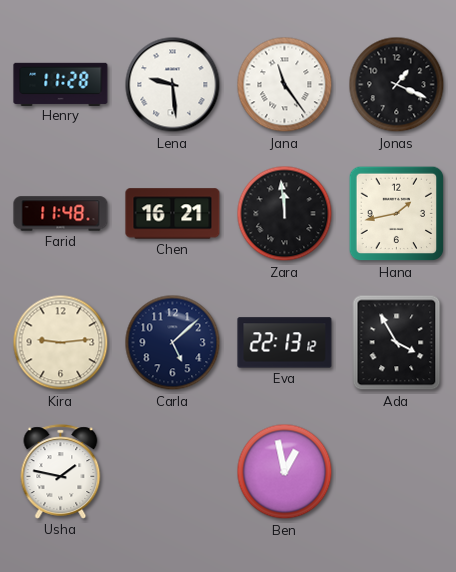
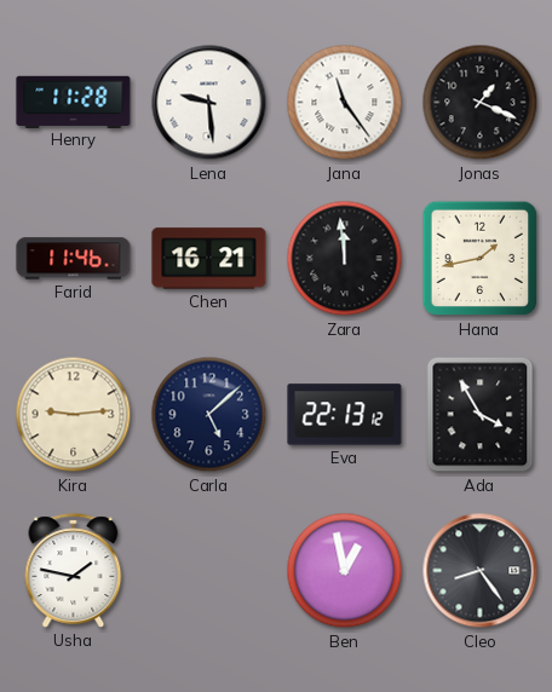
Farid: 11:48 -> 11:46 (74, 259)
Cleo: none -> 8:24 (481, 571)
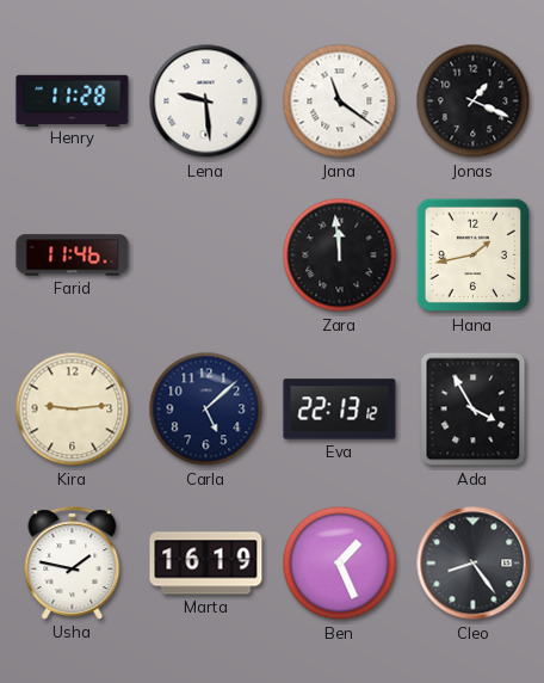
Jana: 11:24 -> 11:21 (340, 101)
Chen: 16:21 -> none (209, 259)
Marta: none -> 16:19 (206, 564)
Ben: 12:58 -> 1:26 (340, 564)
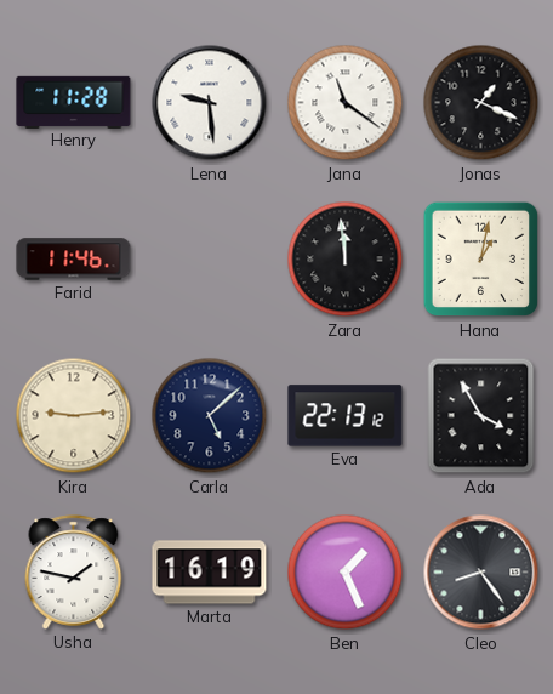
Hana: 1:43 -> 1:02 (481, 260)
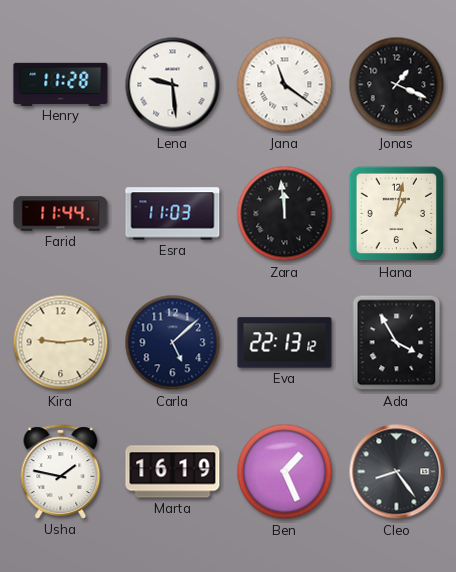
Farid: 11:46 -> 11:44 (61, 214)
Esra: none -> 11:03 (173, 214)
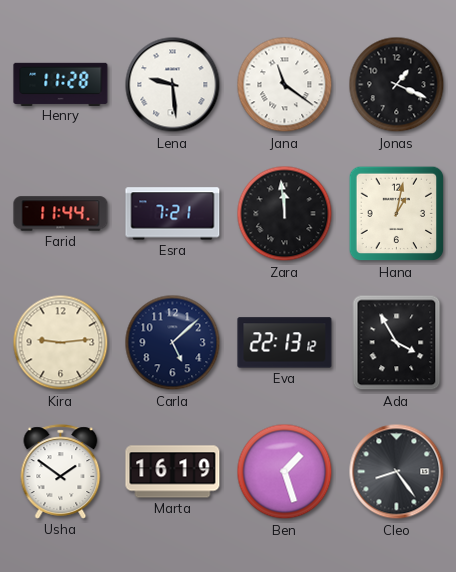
Esra: 11:03 -> 7:21 (173, 214)
Usha: 1:47 -> 1:51 (61, 472)
Ben: 1:26 -> 1:27 (285, 472)
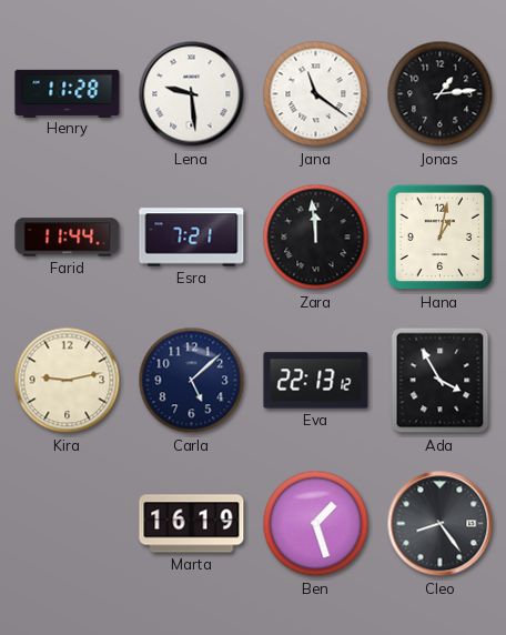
Jonas: 1:19 -> 1:14 (441, 94)
Kira: 9:14 -> 9:13 (68, 381)
Usha: 1:51 -> none (61, 472)
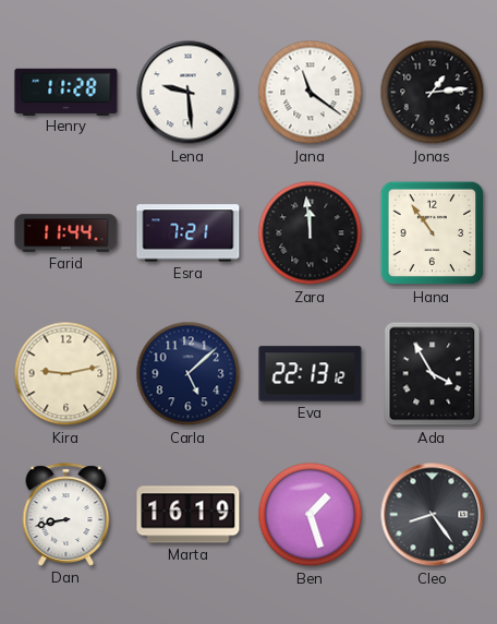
Hana: 1:02 -> 10:54 (433, 233)
Dan: none -> 8:43 (66, 515)
